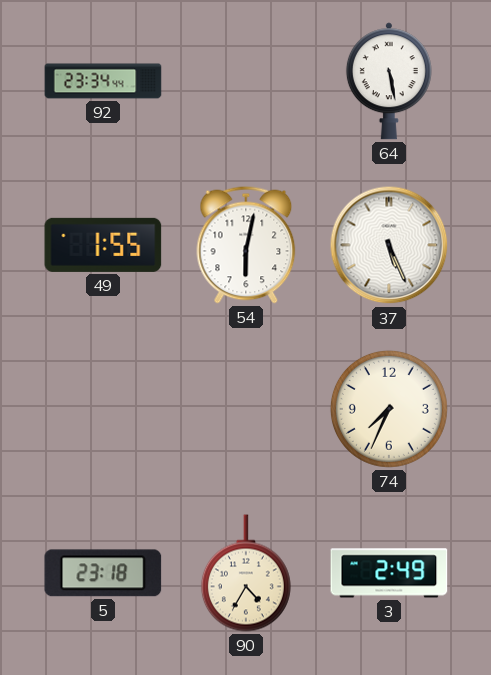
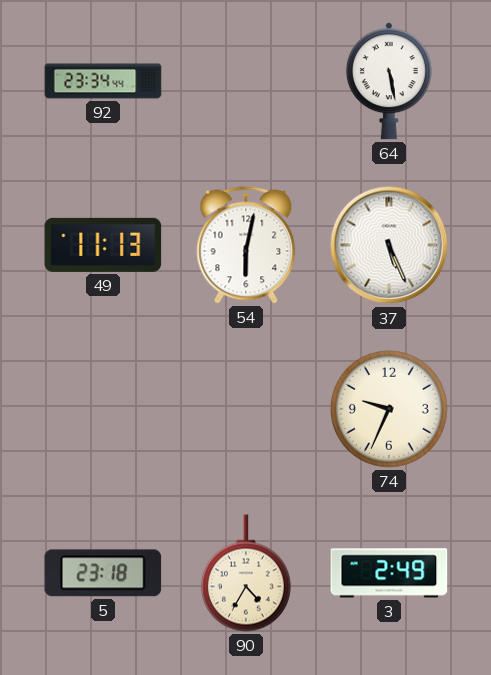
49: 1:55 -> 11:13 (103, 245)
74: 7:34 -> 9:34 (389, 409)
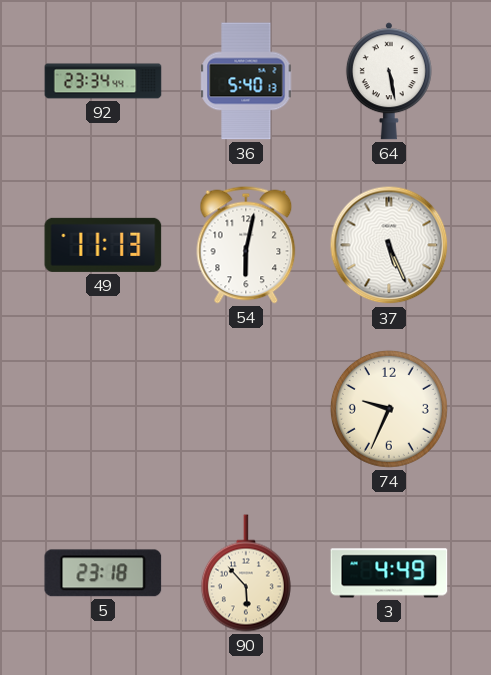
36: none -> 5:40 (246, 81)
90: 4:35 -> 5:53 (246, 573)
3: 2:49 -> 4:49 (389, 573)
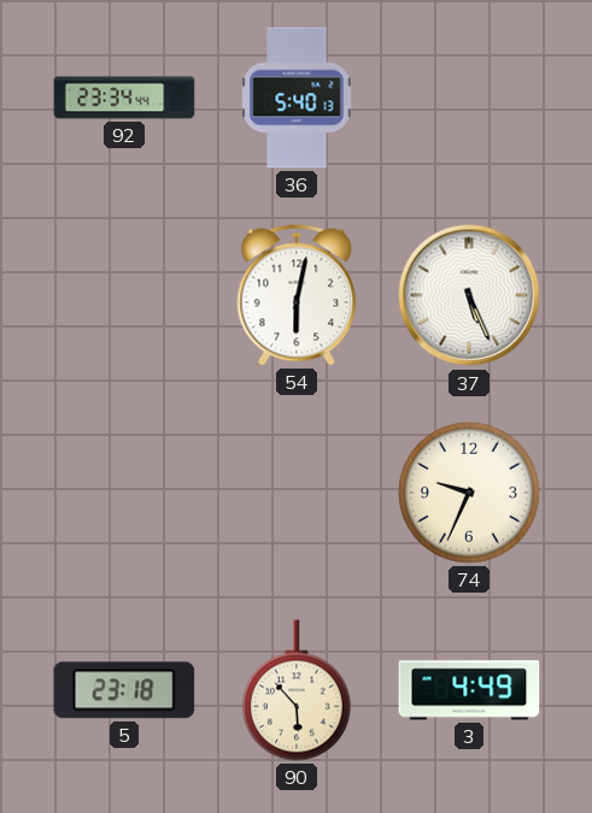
64: 5:28 -> none (389, 81)
49: 11:13 -> none (103, 245)
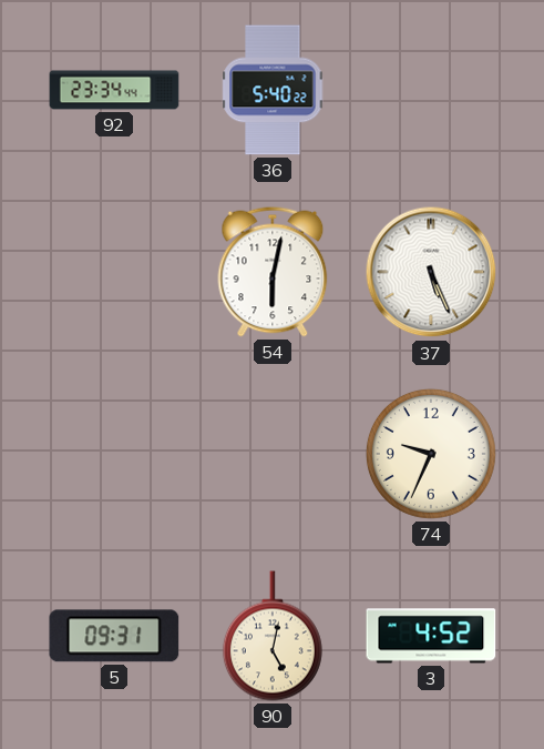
36: 5:40:13 -> 5:40:22 (273, 90)
5: 23:18 -> 09:31 (114, 636)
90: 5:53 -> 5:02 (273, 636)
3: 4:49 -> 4:52 (431, 636)
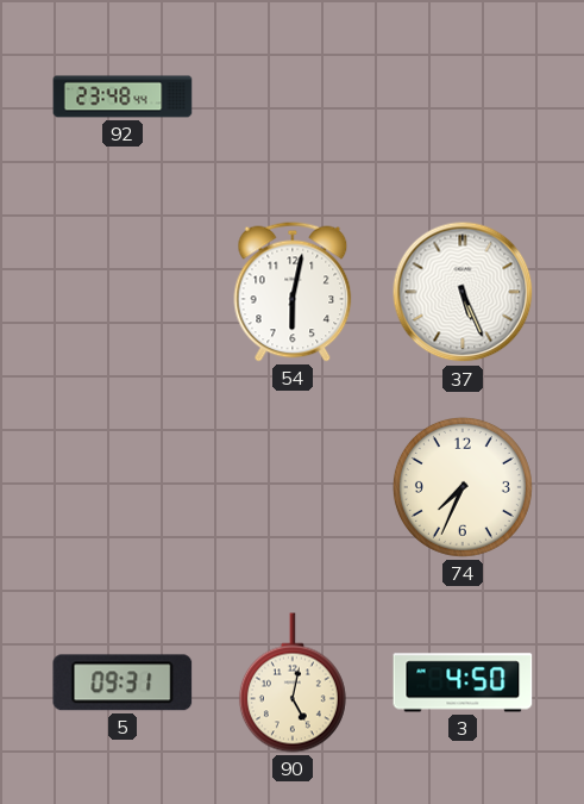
92: 23:34 -> 23:48 (123, 96)
36: 5:40 -> none (273, 90)
74: 9:34 -> 7:34 (463, 487)
3: 4:52 -> 4:50 (463, 683)
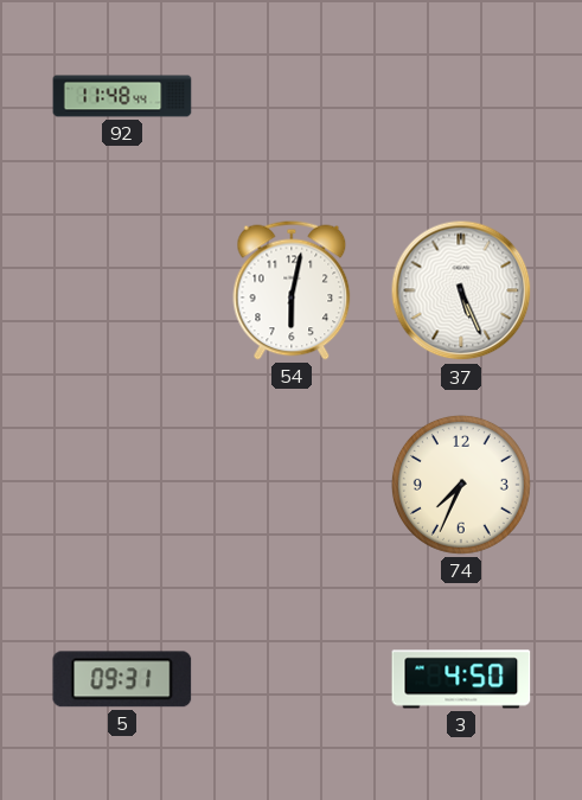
92: 23:48 -> 11:48 (122, 96)
90: 5:02 -> none (293, 683)
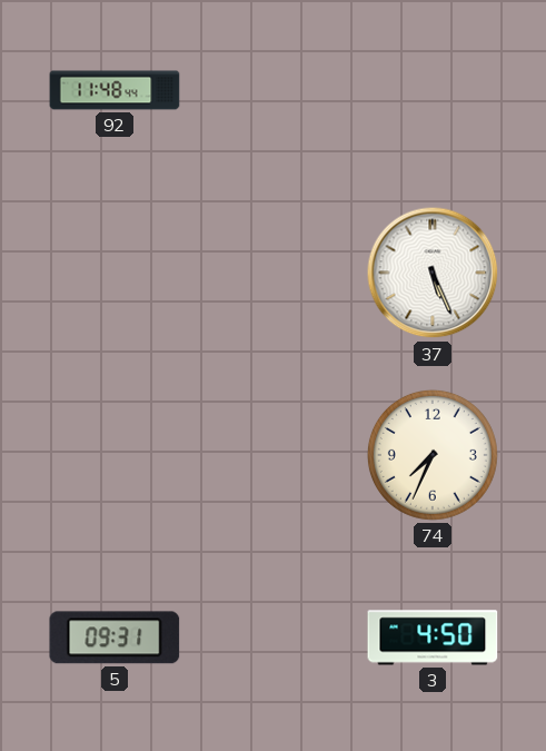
54: 6:02 -> none (292, 290)
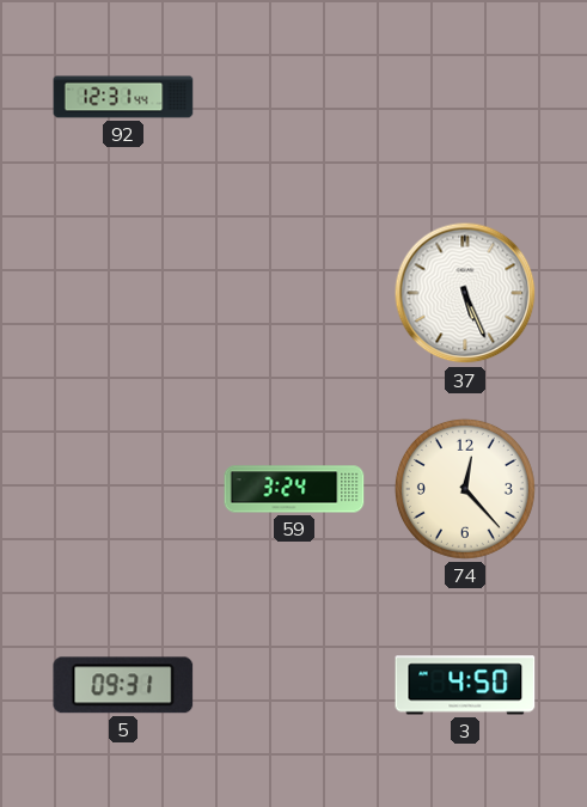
92: 11:48 -> 12:31 (123, 97)
59: none -> 3:24 (294, 489)
74: 7:34 -> 12:23 (465, 489)
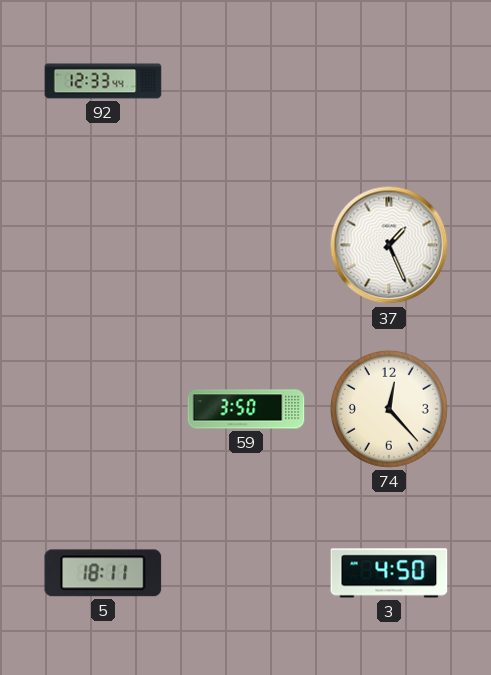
92: 12:31 -> 12:33 (103, 81)
37: 5:26 -> 1:26 (389, 245)
59: 3:24 -> 3:50 (246, 409)
5: 09:31 -> 18:11 (103, 573)
